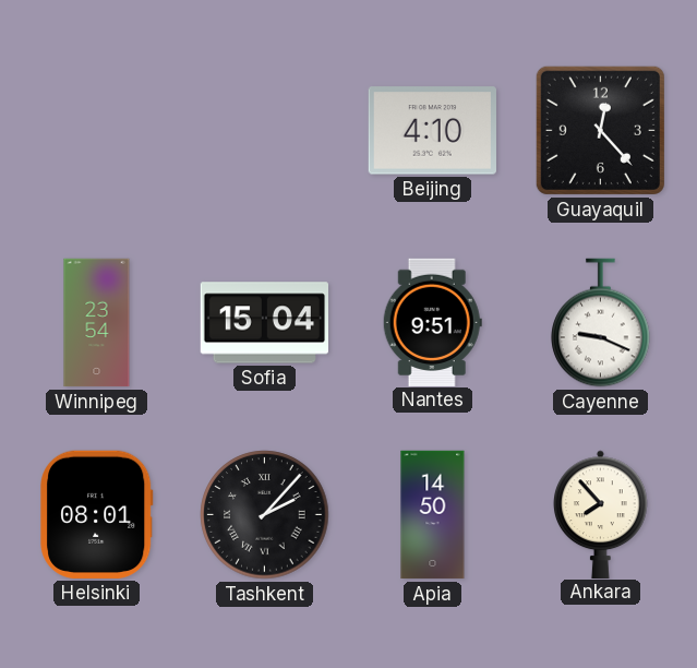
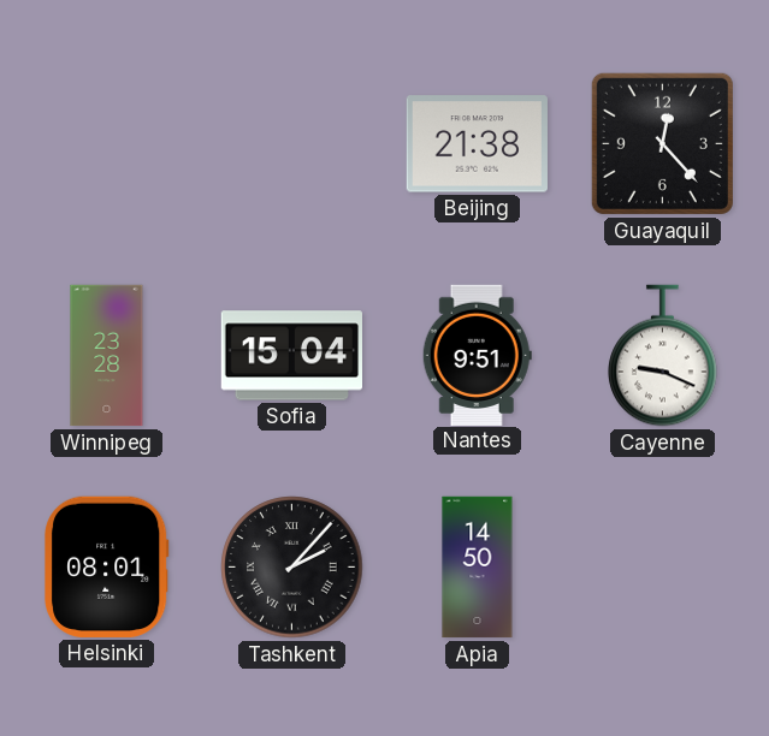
Beijing: 4:10 -> 21:38 (477, 144)
Winnipeg: 23:54 -> 23:28 (107, 356)
Ankara: 7:53 -> none (601, 514)
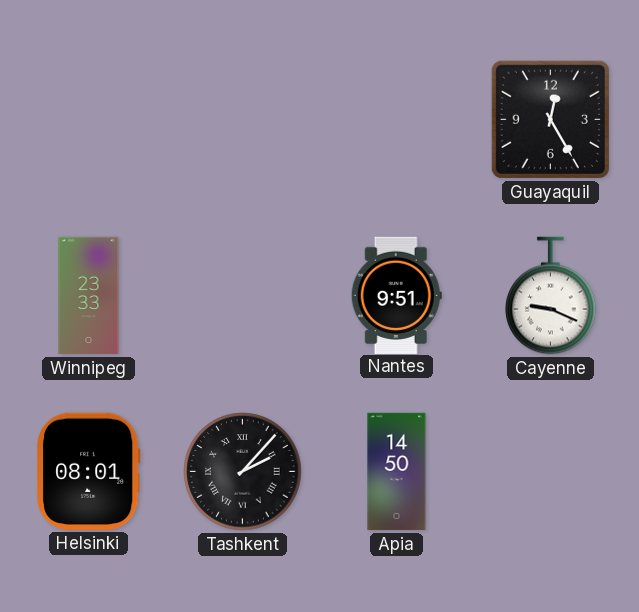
Beijing: 21:38 -> none (477, 144)
Guayaquil: 12:23 -> 12:25 (550, 119)
Winnipeg: 23:28 -> 23:33 (89, 296)
Sofia: 15:04 -> none (291, 356)
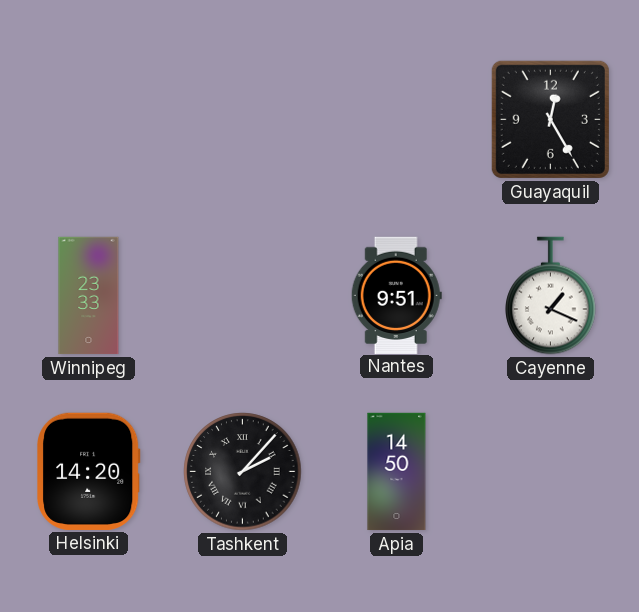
Cayenne: 9:19 -> 1:19 (551, 296)
Helsinki: 08:01 -> 14:20 (89, 471)
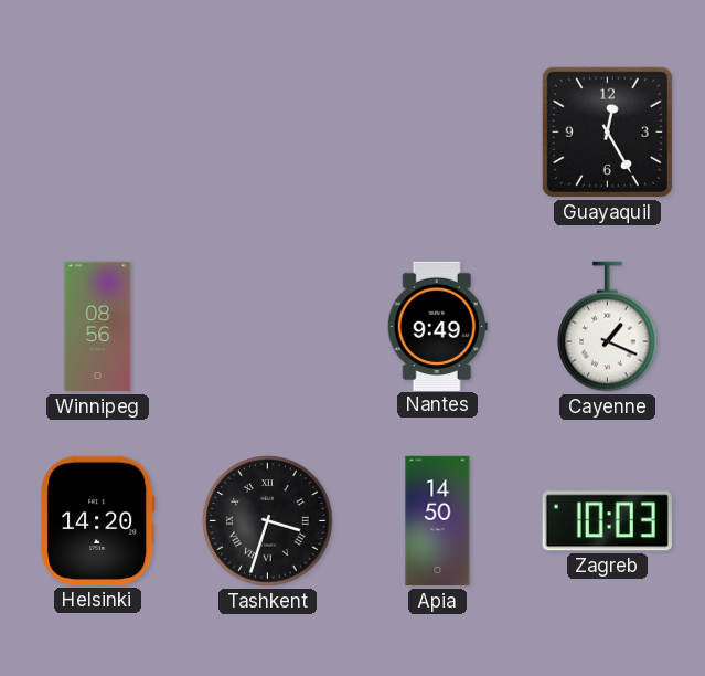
Winnipeg: 23:33 -> 08:56 (98, 327)
Nantes: 9:51 -> 9:49 (437, 326)
Tashkent: 2:07 -> 3:33 (268, 521)
Zagreb: none -> 10:03 (607, 521)
